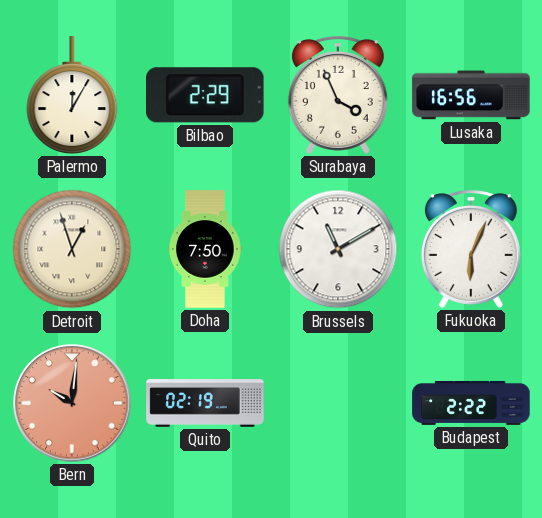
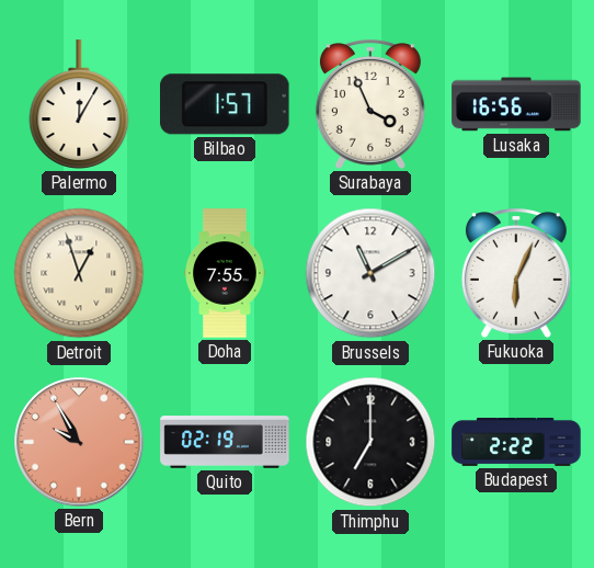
Bilbao: 2:29 -> 1:57 (226, 104)
Doha: 7:50 -> 7:55 (225, 273)
Bern: 10:01 -> 9:55 (79, 442)
Thimphu: none -> 7:00 (370, 442)
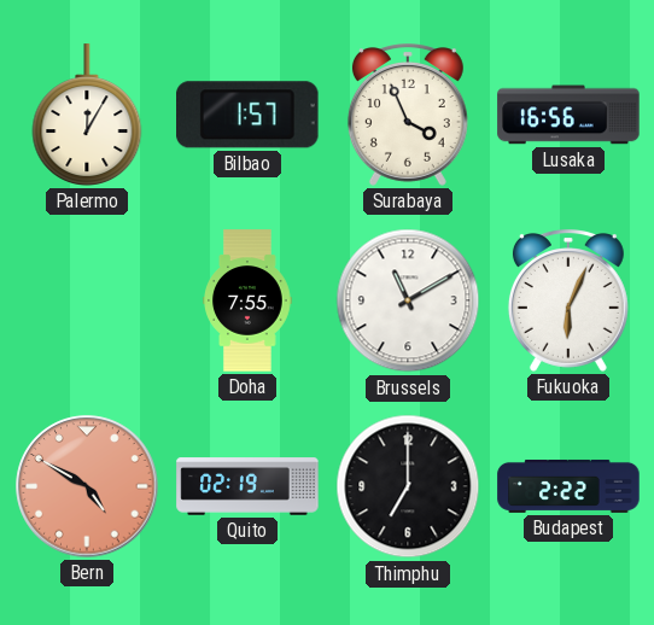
Detroit: 12:57 -> none (79, 273)
Bern: 9:55 -> 4:50 (87, 486)
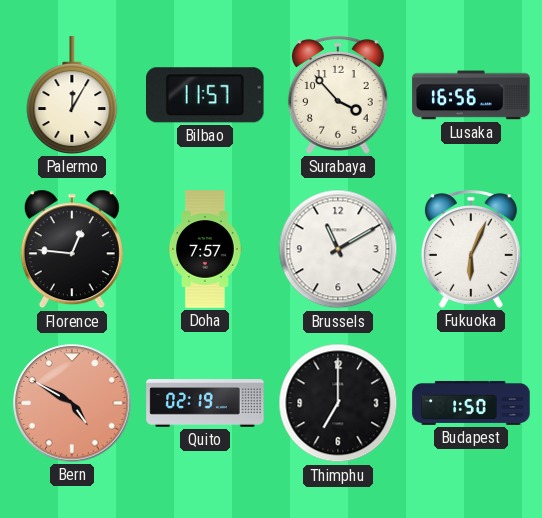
Bilbao: 1:57 -> 11:57 (206, 95)
Surabaya: 3:56 -> 3:53 (338, 95)
Florence: none -> 12:46 (72, 249)
Doha: 7:55 -> 7:57 (205, 249)
Budapest: 2:22 -> 1:50 (471, 403)
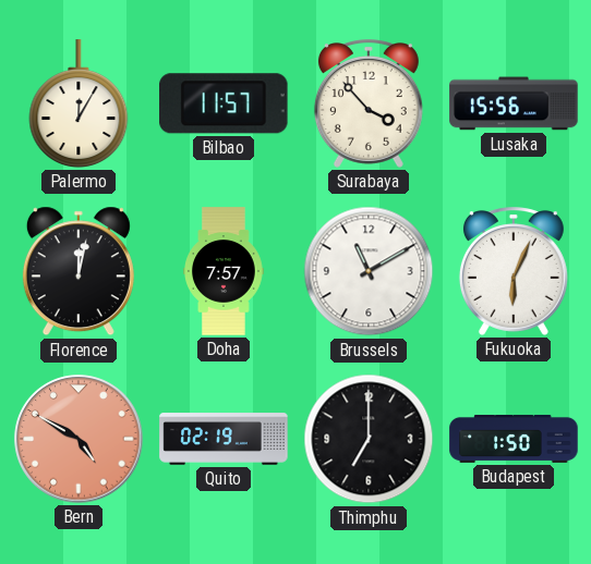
Lusaka: 16:56 -> 15:56 (514, 103)
Florence: 12:46 -> 12:02 (79, 271)
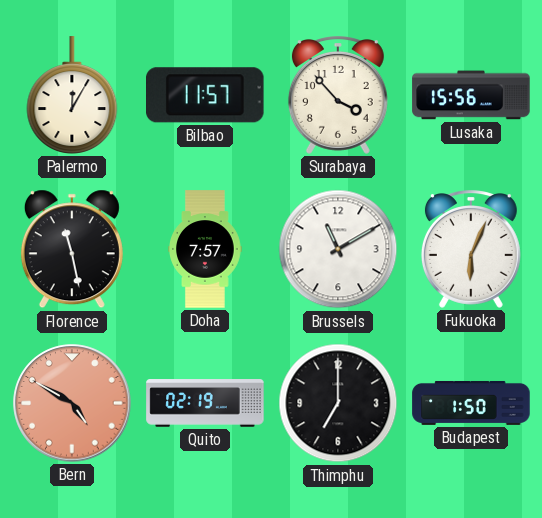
Florence: 12:02 -> 11:28 (72, 249)
